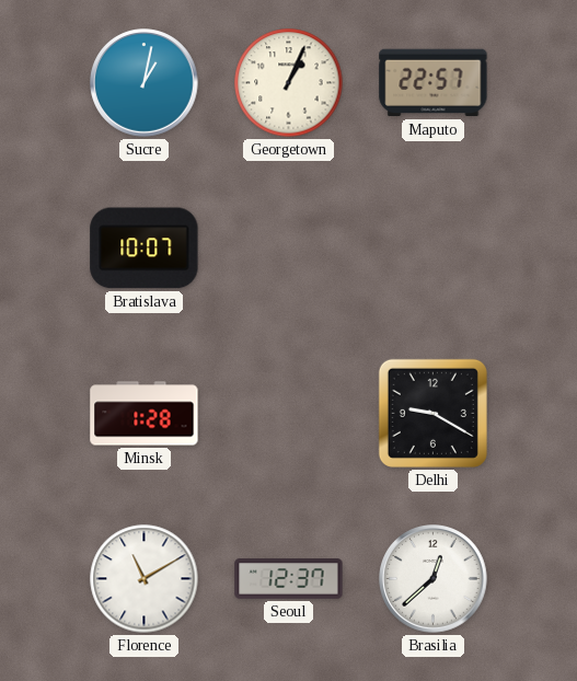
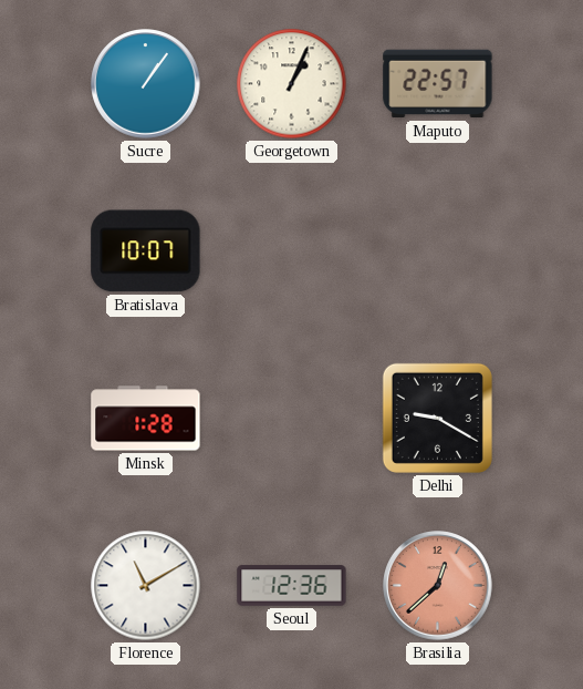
Sucre: 1:02 -> 1:06 (146, 84)
Seoul: 12:37 -> 12:36 (292, 586)
Brasilia dial: white -> salmon (438, 586)
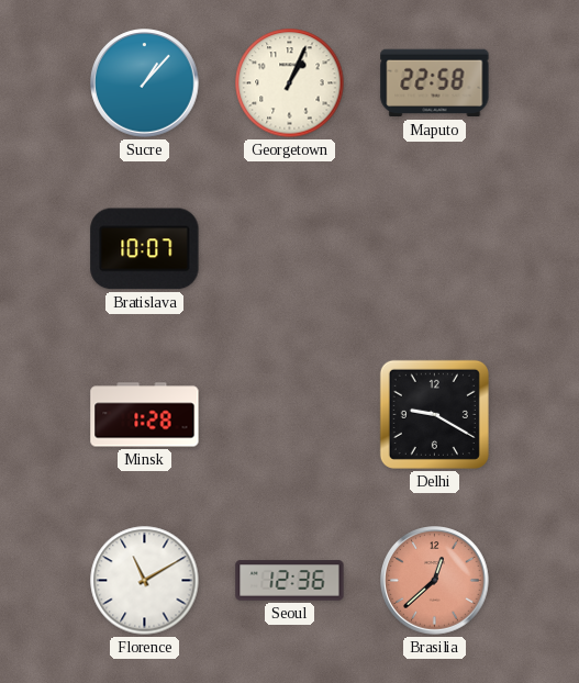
Sucre: 1:06 -> 1:07 (145, 83)
Maputo: 22:57 -> 22:58 (435, 83)
